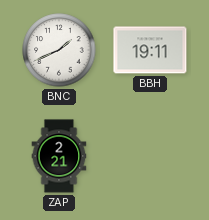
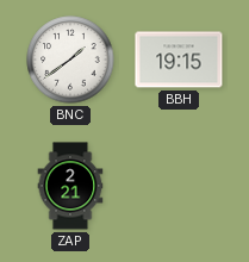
BNC: 1:41 -> 1:39 (70, 60)
BBH: 19:11 -> 19:15 (179, 60)
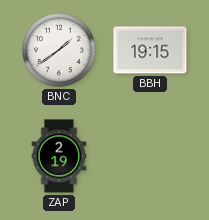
ZAP: 2:21 -> 2:19 (59, 156)
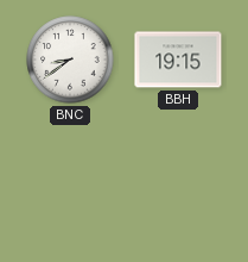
BNC: 1:39 -> 8:39 (70, 60)
ZAP: 2:19 -> none (59, 156)
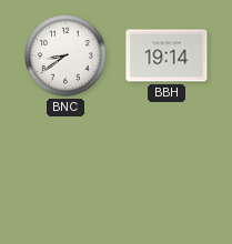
BBH: 19:15 -> 19:14 (167, 55)
